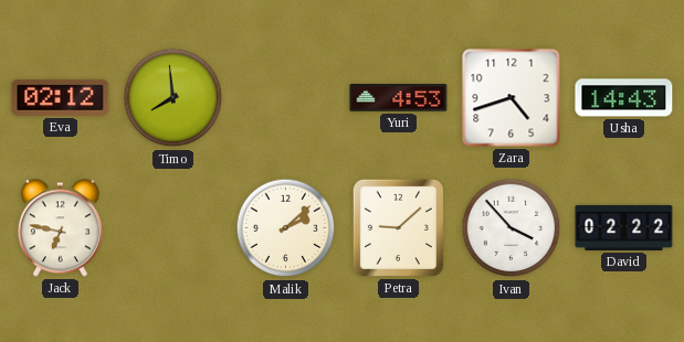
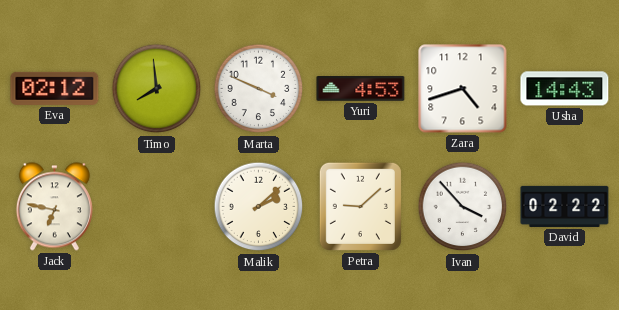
Marta: none -> 3:49 (259, 89)
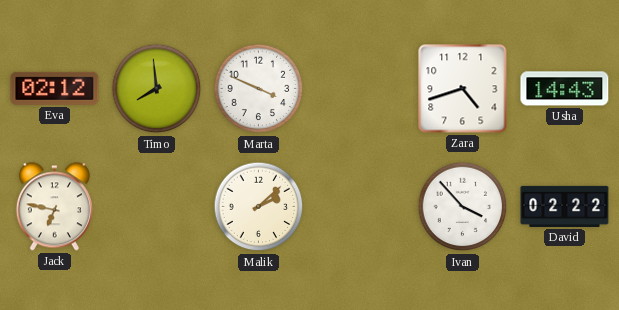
Yuri: 4:53 -> none (361, 89)
Petra: 9:08 -> none (360, 206)
